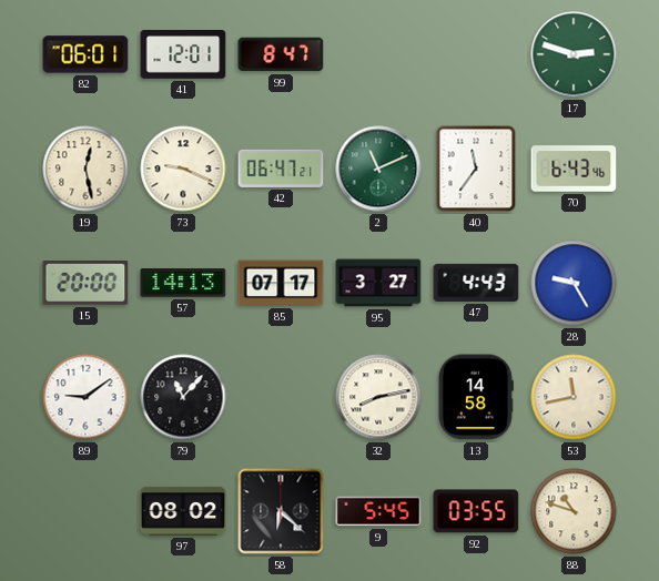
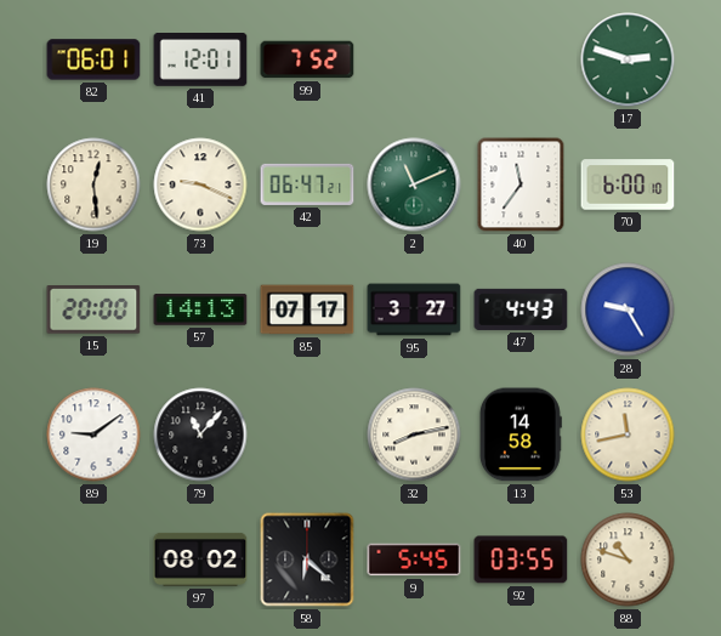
99: 8:47 -> 7:52 (307, 59)
19: 12:28 -> 12:29 (93, 184)
70: 6:43 -> 6:00 (628, 184)
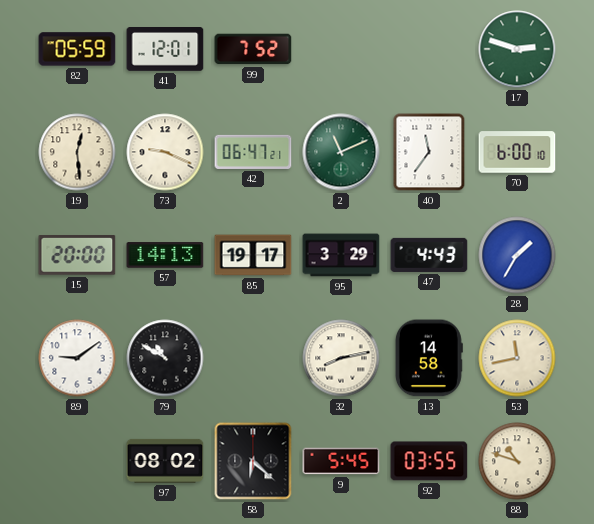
82: 06:01 -> 05:59 (77, 49)
85: 07:17 -> 19:17 (253, 255)
95: 3:27 -> 3:29 (341, 255)
28: 9:25 -> 1:35 (517, 255)
79: 11:07 -> 10:50 (165, 358)
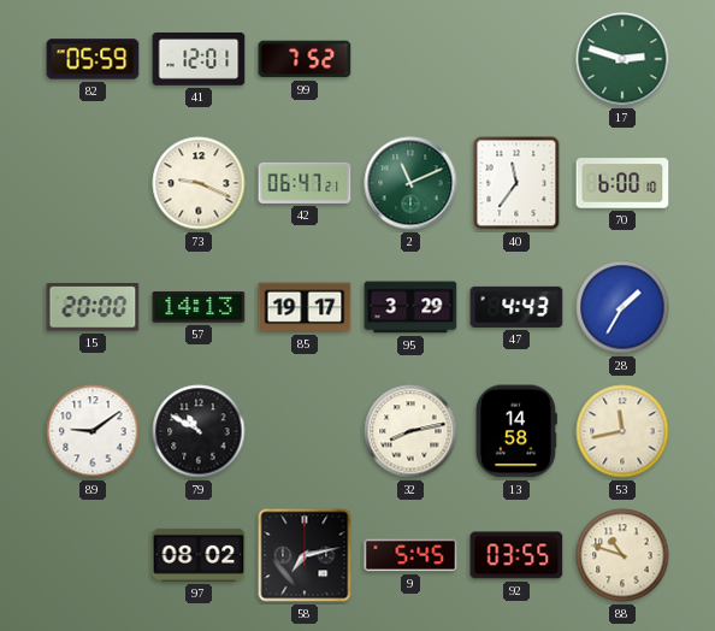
19: 12:29 -> none (77, 152)
58: 6:22 -> 7:13 (305, 555)
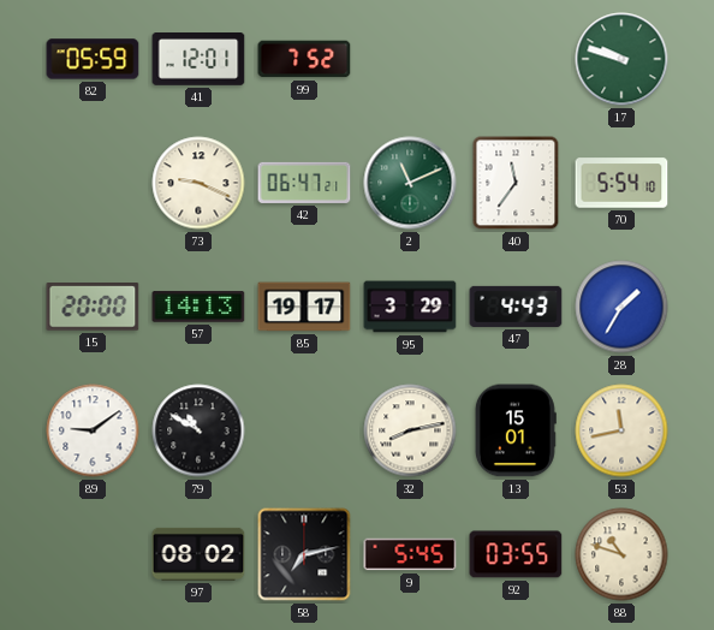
17: 2:48 -> 9:48 (621, 59)
70: 6:00 -> 5:54 (621, 183)
13: 14:58 -> 15:01 (516, 430)
